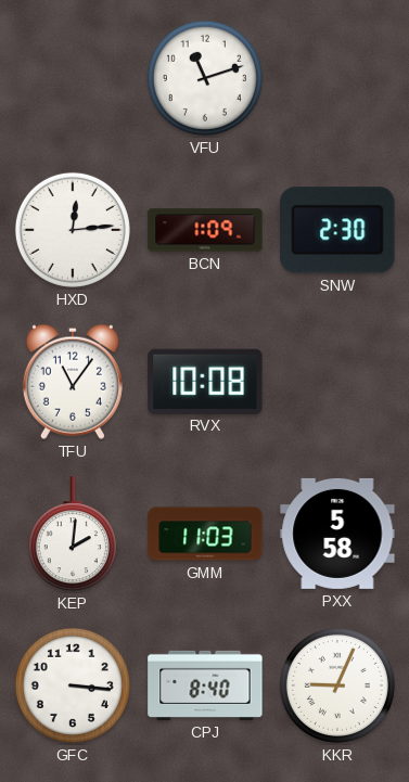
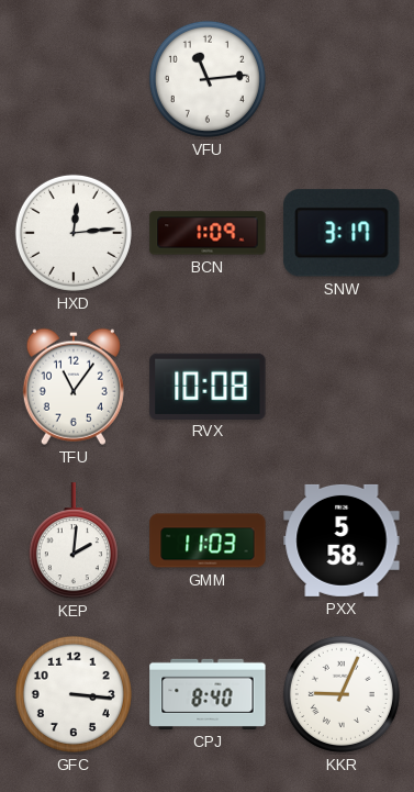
VFU: 11:12 -> 11:14 (208, 79)
SNW: 2:30 -> 3:17 (342, 233)
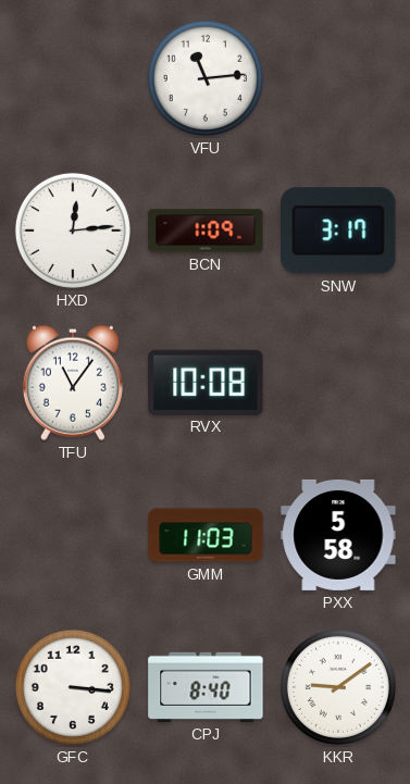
KEP: 2:01 -> none (74, 542)
KKR: 9:04 -> 9:09 (338, 687)
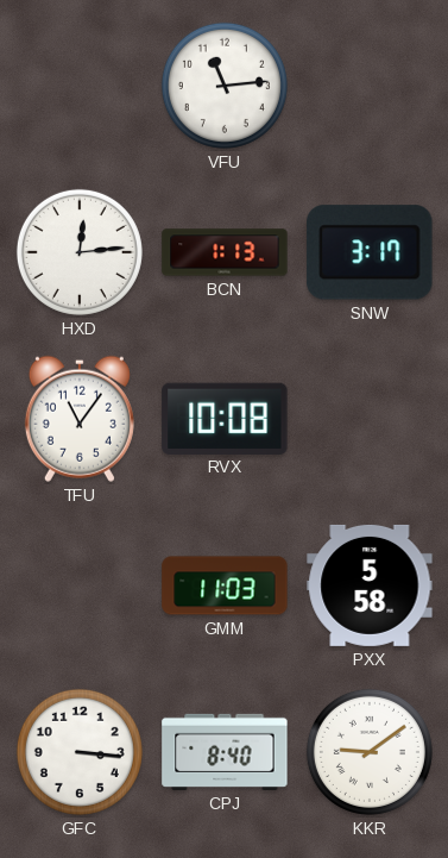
BCN: 1:09 -> 1:13 (225, 252)
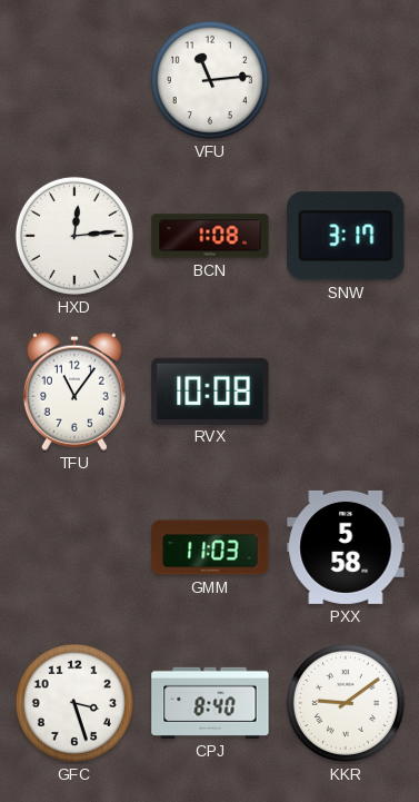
BCN: 1:13 -> 1:08 (210, 236)
GFC: 3:16 -> 3:27 (74, 703)
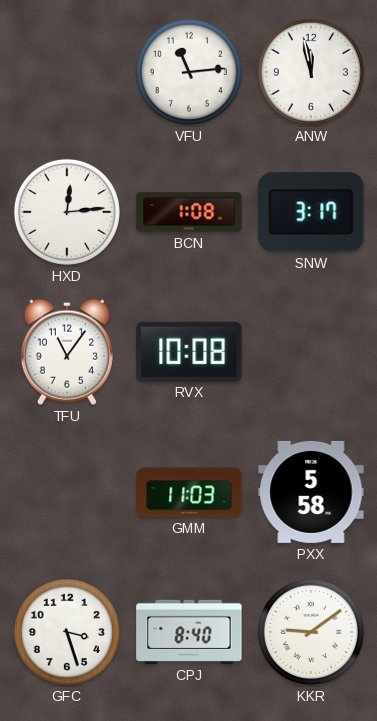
ANW: none -> 11:58 (311, 72)
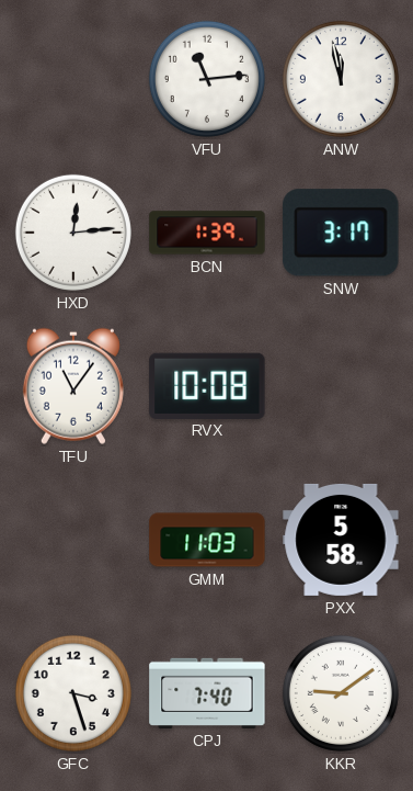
BCN: 1:08 -> 1:39 (207, 233)
CPJ: 8:40 -> 7:40 (207, 693)
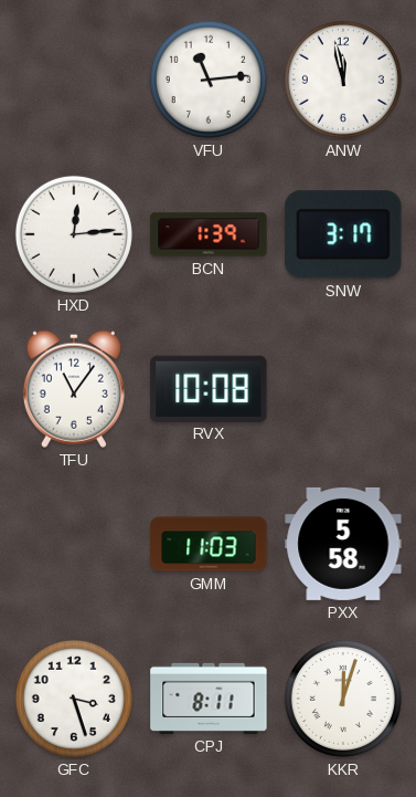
CPJ: 7:40 -> 8:11 (209, 699)
KKR: 9:09 -> 12:03 (343, 699)
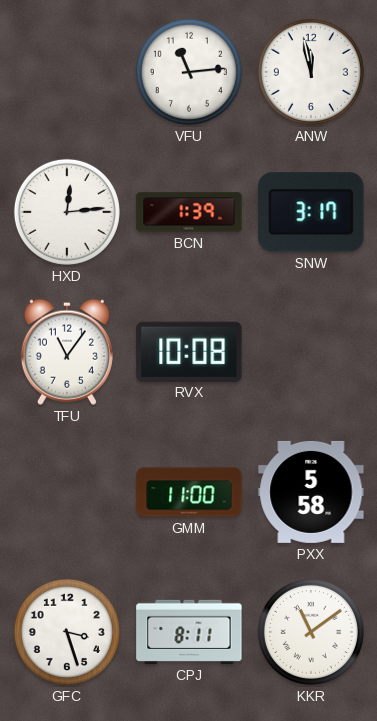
GMM: 11:03 -> 11:00 (189, 492)
KKR: 12:03 -> 11:09 (311, 632)
